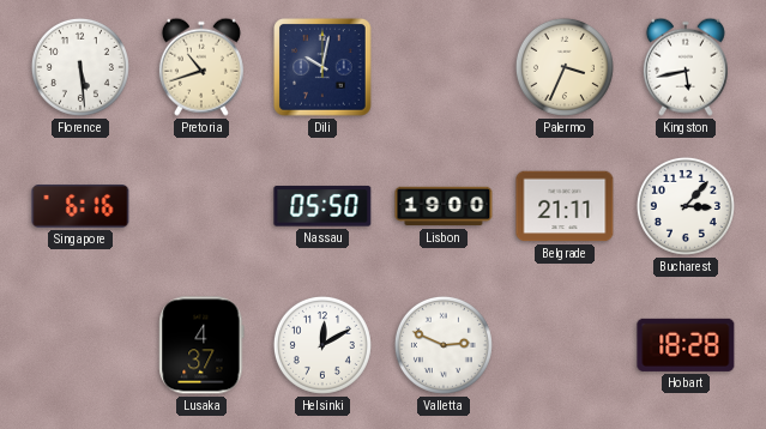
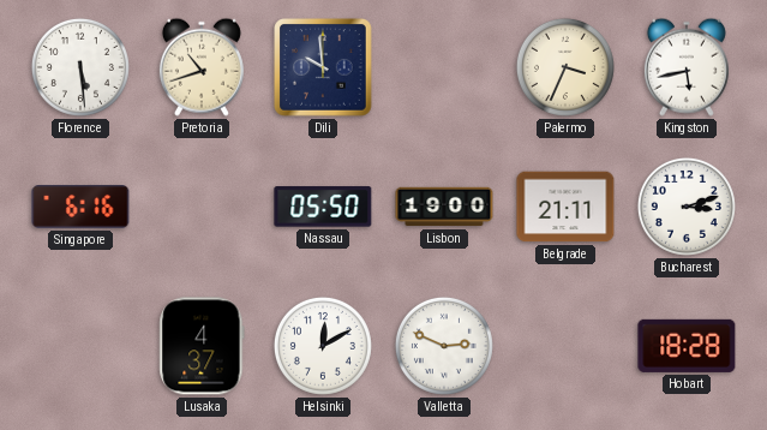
Dili: 10:02 -> 9:59 (323, 67)
Bucharest: 3:07 -> 3:12 (687, 207)
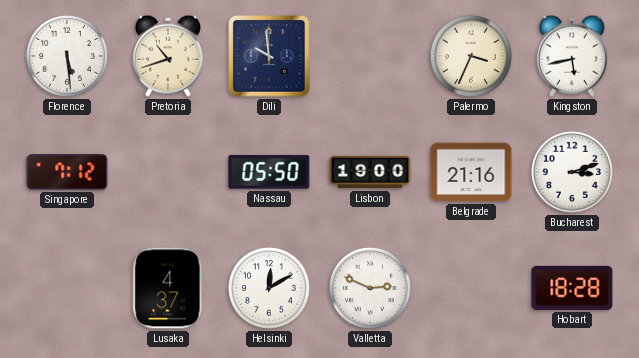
Singapore: 6:16 -> 7:12 (67, 172)
Belgrade: 21:11 -> 21:16 (471, 172)
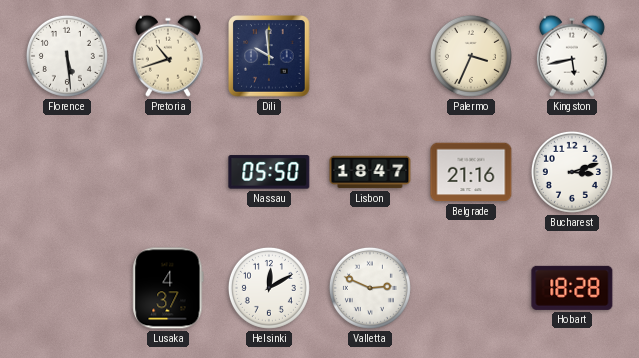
Singapore: 7:12 -> none (67, 172)
Lisbon: 19:00 -> 18:47 (370, 172)
